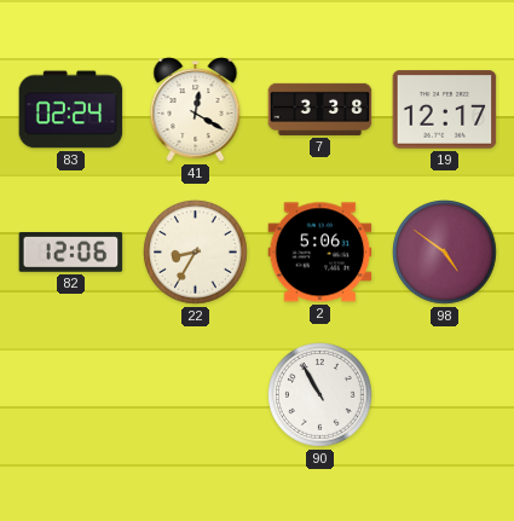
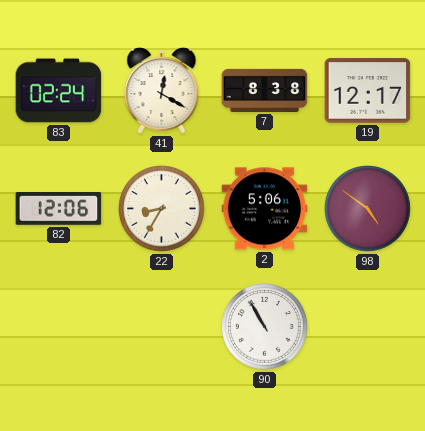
7: 3:38 -> 8:38 (265, 90)
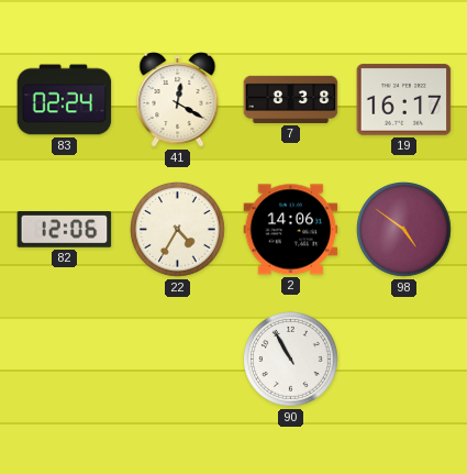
19: 12:17 -> 16:17 (404, 100)
22: 8:35 -> 4:35 (178, 230)
2: 5:06 -> 14:06 (291, 230)
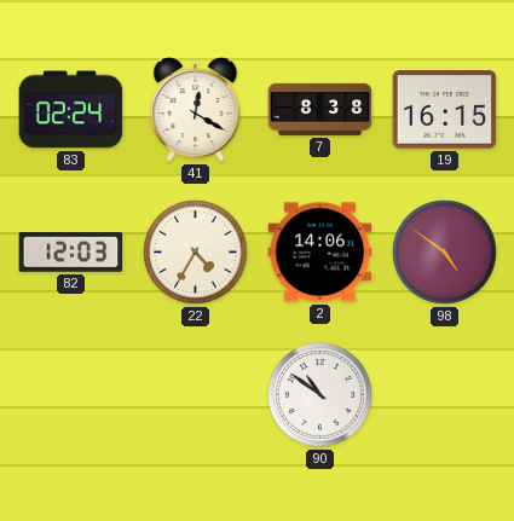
19: 16:17 -> 16:15 (445, 110)
82: 12:06 -> 12:03 (71, 253)
90: 10:55 -> 10:51 (320, 395)
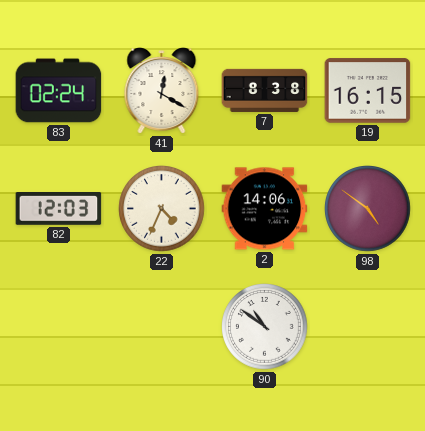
22: 4:35 -> 4:34 (162, 209)
